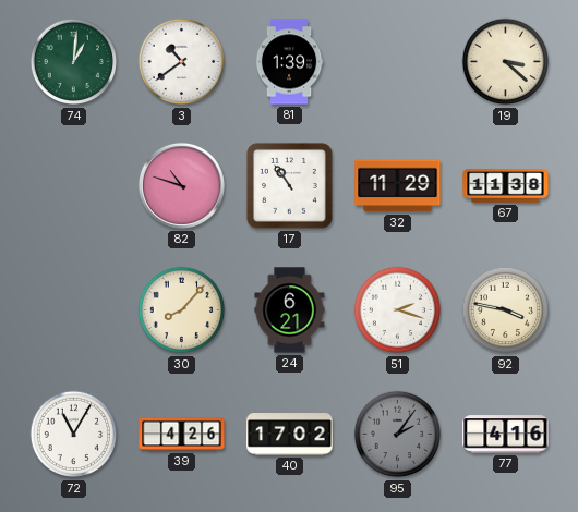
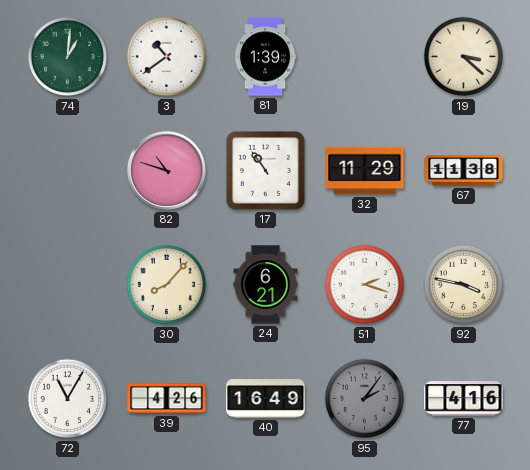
40: 17:02 -> 16:49 (266, 399)
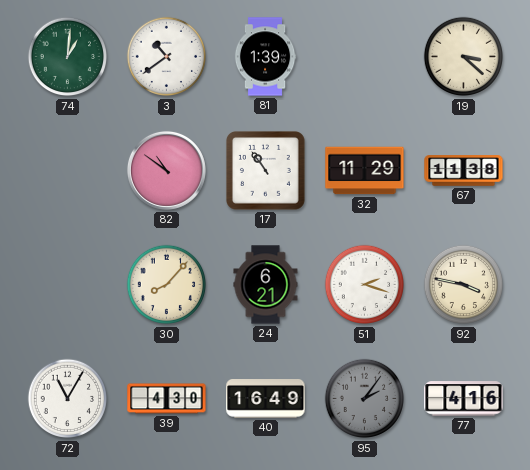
82: 10:48 -> 10:51 (166, 170)
39: 4:26 -> 4:30 (167, 399)
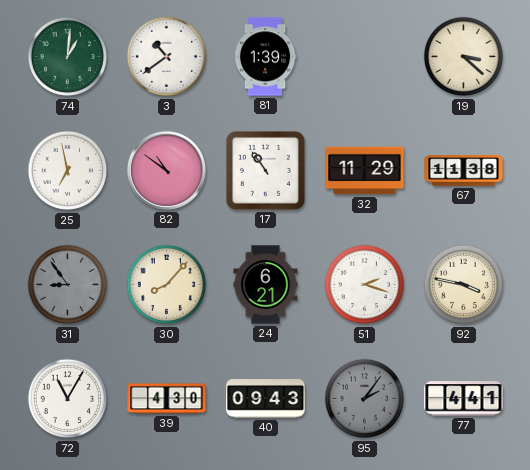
25: none -> 6:58 (68, 171)
31: none -> 8:54 (68, 285)
40: 16:49 -> 09:43 (266, 399)
77: 4:16 -> 4:41 (464, 399)
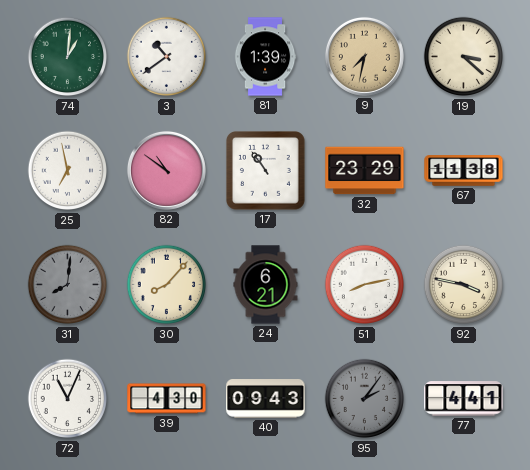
9: none -> 7:32 (364, 56)
32: 11:29 -> 23:29 (365, 171)
31: 8:54 -> 8:01 (68, 285)
51: 2:18 -> 8:13 (365, 285)
72: 11:05 -> 11:04 (68, 399)
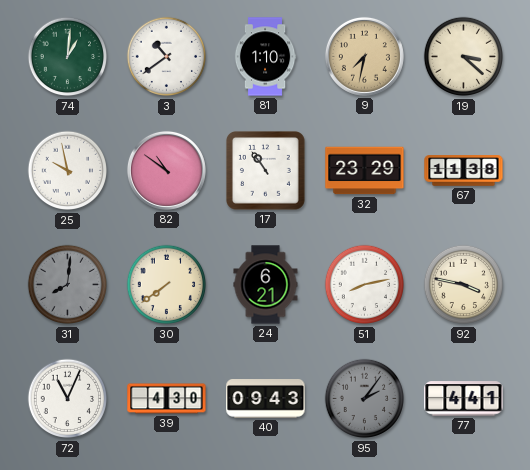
81: 1:39 -> 1:10 (265, 57)
25: 6:58 -> 9:58 (68, 171)
30: 8:07 -> 7:39 (167, 285)
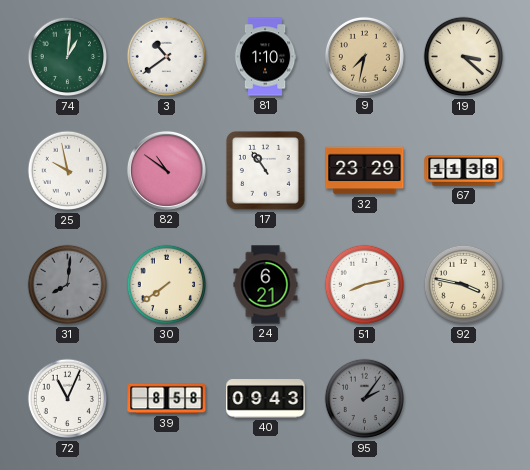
39: 4:30 -> 8:58 (167, 399)
77: 4:41 -> none (464, 399)
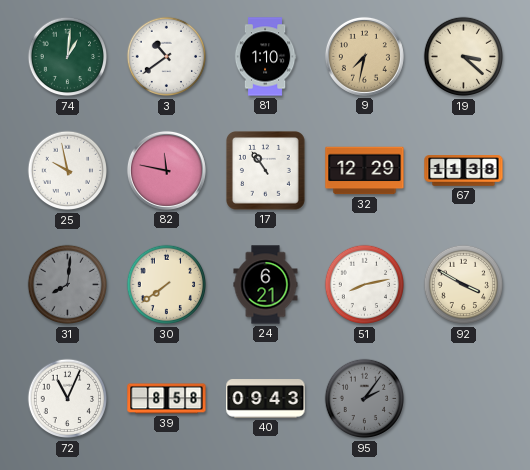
82: 10:51 -> 11:47 (166, 170)
32: 23:29 -> 12:29 (365, 171)
92: 3:47 -> 3:50 (464, 285)
